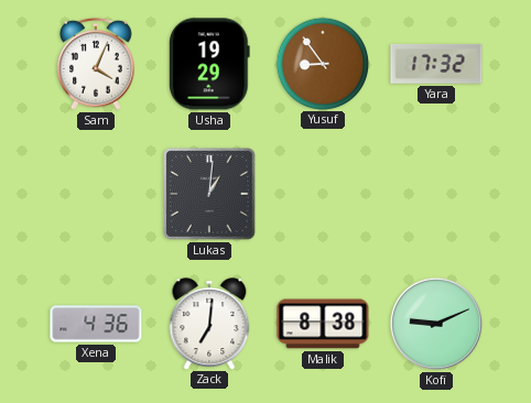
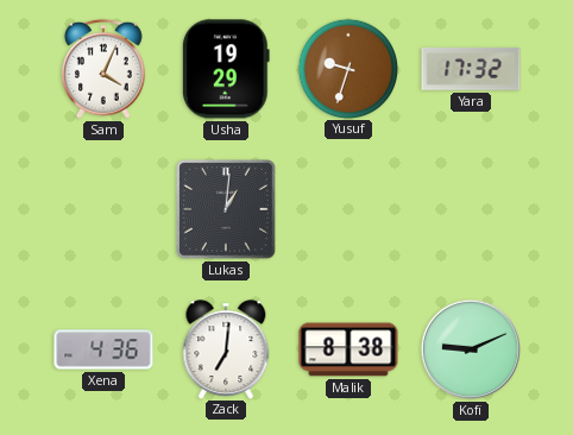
Yusuf: 8:54 -> 9:33 (347, 68)
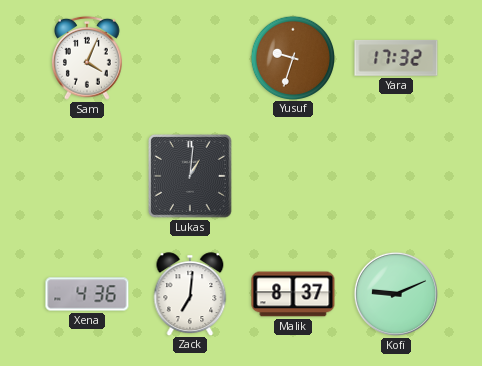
Usha: 19:29 -> none (226, 69)
Malik: 8:38 -> 8:37 (293, 294)
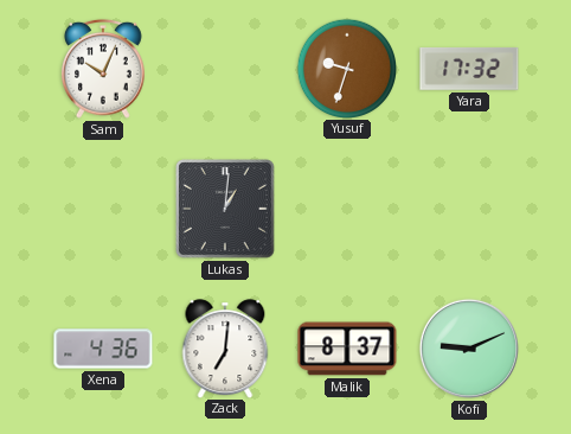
Sam: 4:04 -> 10:04 (103, 69)
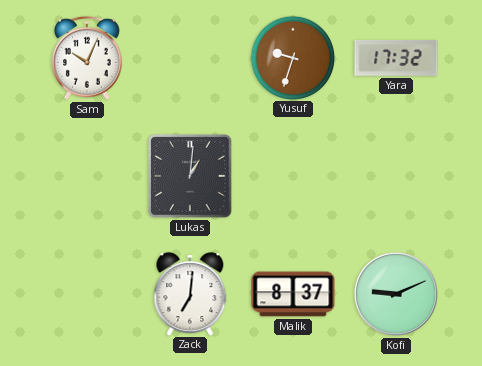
Xena: 4:36 -> none (103, 349)
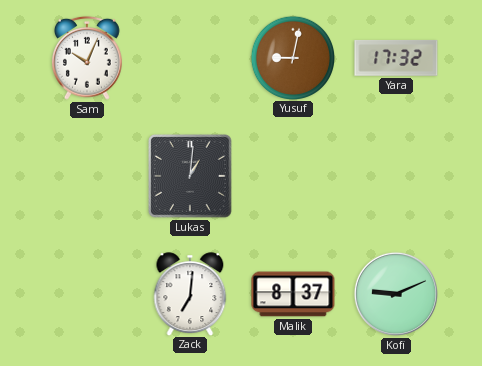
Yusuf: 9:33 -> 9:02 (292, 57)
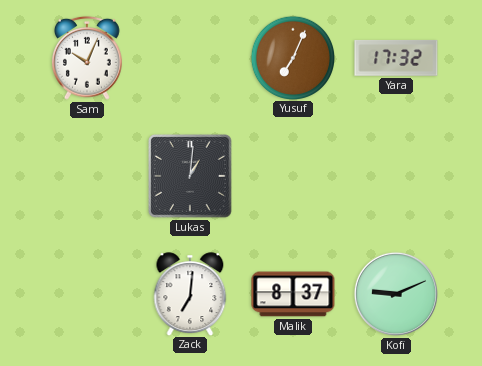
Yusuf: 9:02 -> 7:04 (292, 57)
